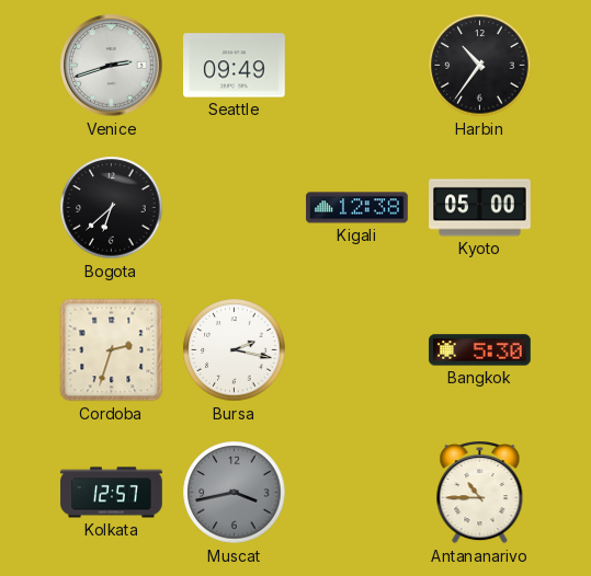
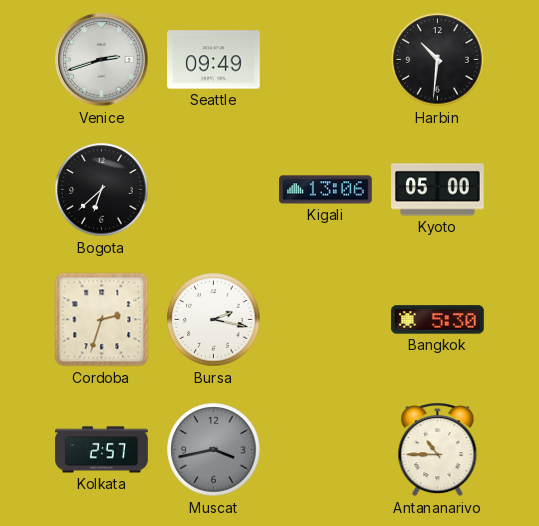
Harbin: 10:36 -> 10:31 (438, 60)
Kigali: 12:38 -> 13:06 (326, 190)
Kolkata: 12:57 -> 2:57 (102, 450)
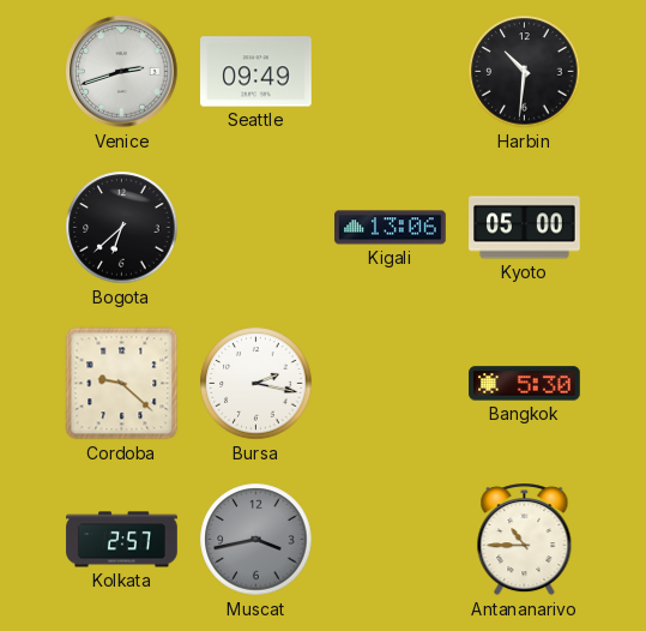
Cordoba: 2:33 -> 9:22 (122, 384)
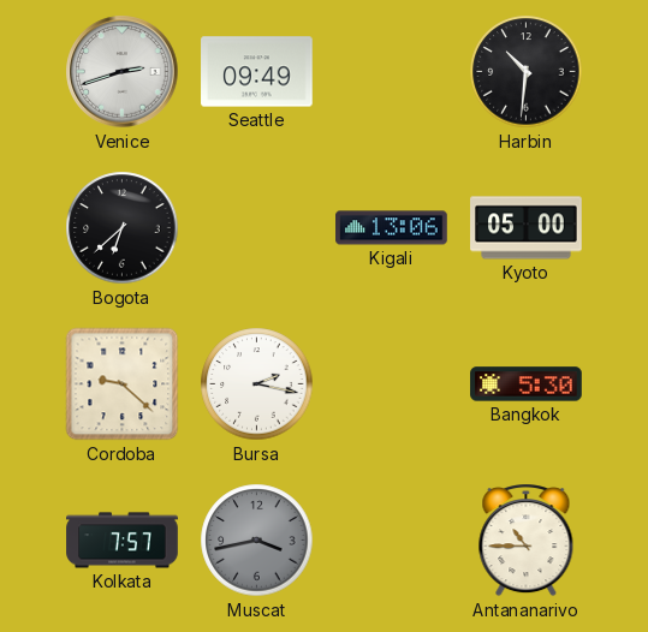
Kolkata: 2:57 -> 7:57 (123, 541)
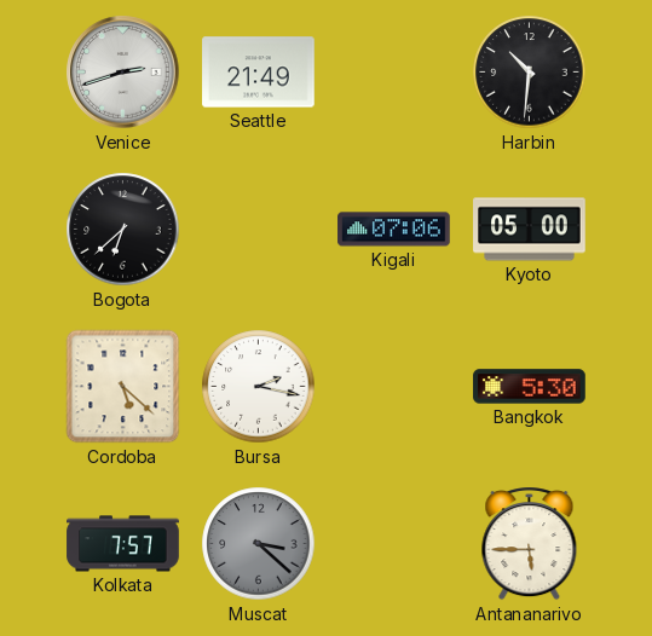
Seattle: 09:49 -> 21:49 (259, 73)
Kigali: 13:06 -> 07:06 (394, 230)
Cordoba: 9:22 -> 5:22 (123, 387)
Muscat: 3:43 -> 3:22 (259, 544)
Antananarivo: 10:45 -> 5:45 (530, 544)
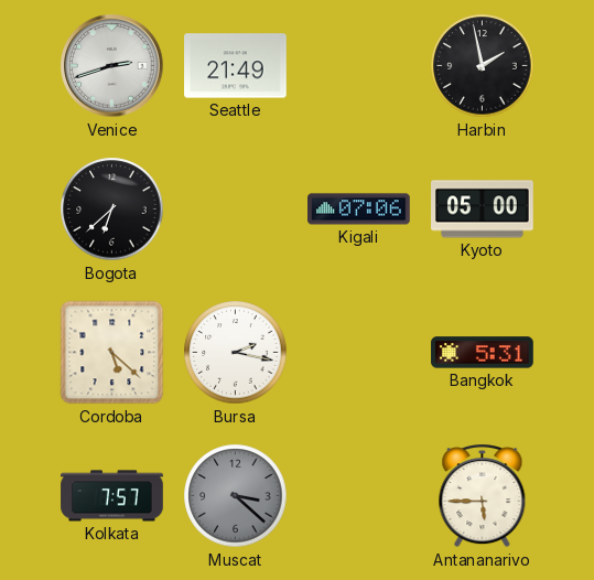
Harbin: 10:31 -> 1:58 (483, 66)
Bangkok: 5:30 -> 5:31 (483, 353)
